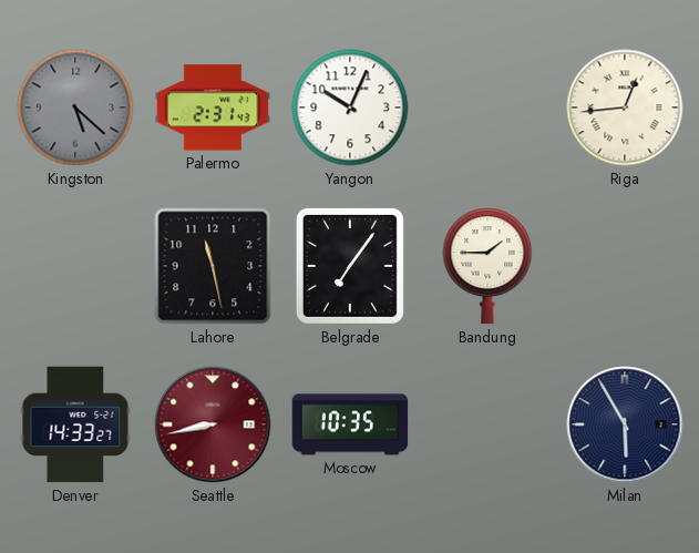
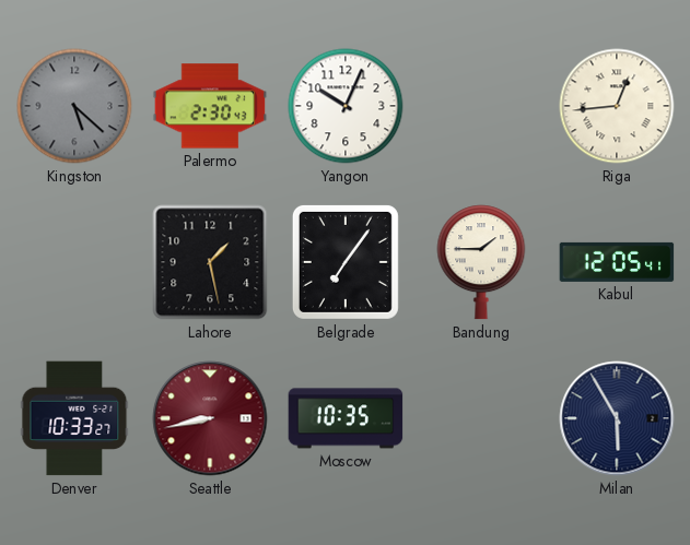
Palermo: 2:31 -> 2:30 (210, 106)
Lahore: 11:28 -> 1:28 (210, 262)
Kabul: none -> 12:05 (617, 262)
Denver: 14:33 -> 10:33 (74, 418)
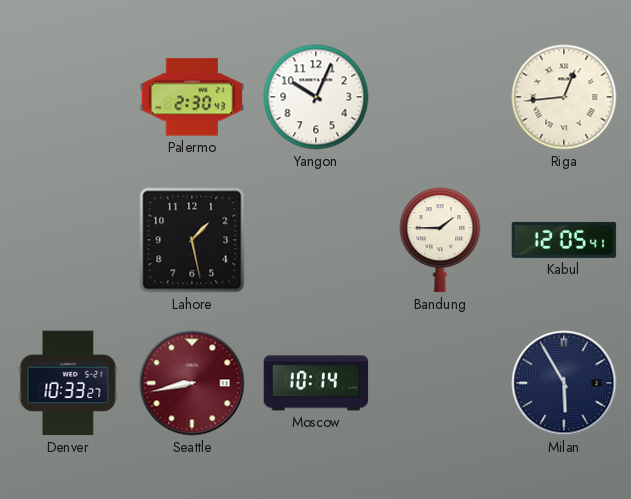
Kingston: 5:22 -> none (74, 106)
Belgrade: 7:06 -> none (346, 262)
Moscow: 10:35 -> 10:14 (316, 383)
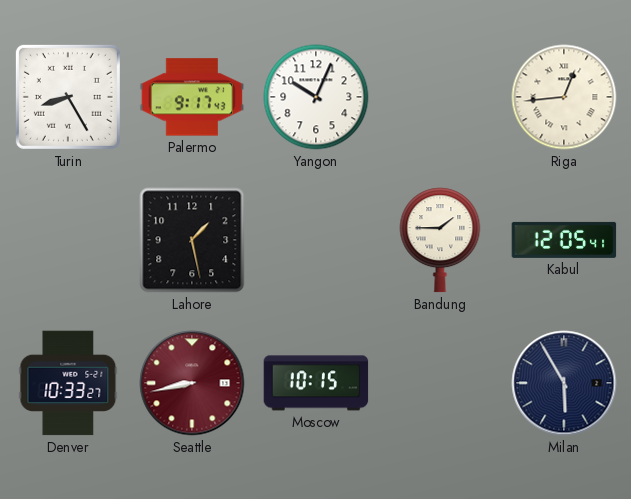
Turin: none -> 8:25 (68, 97)
Palermo: 2:30 -> 9:17 (192, 97)
Moscow: 10:14 -> 10:15 (316, 383)
